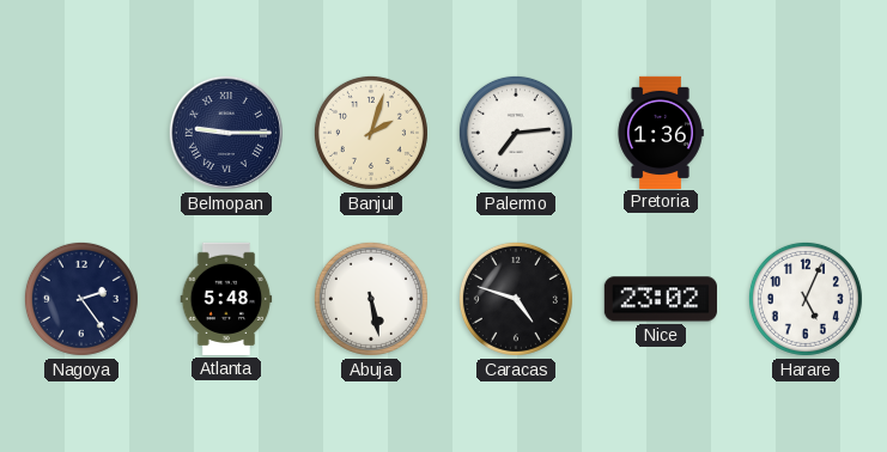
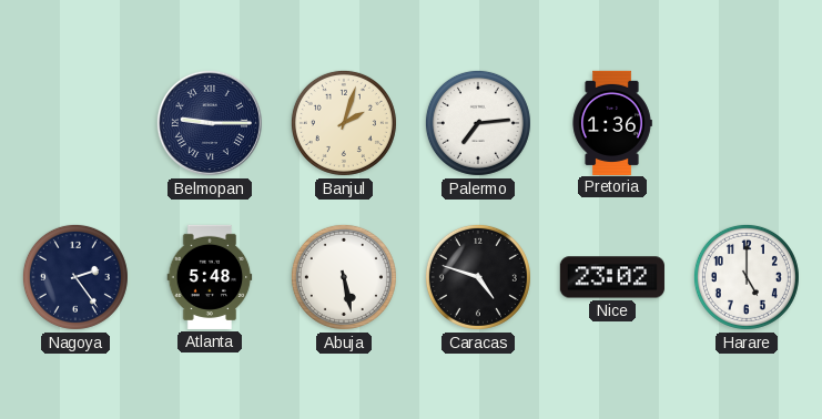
Harare: 5:04 -> 5:00 (747, 277)
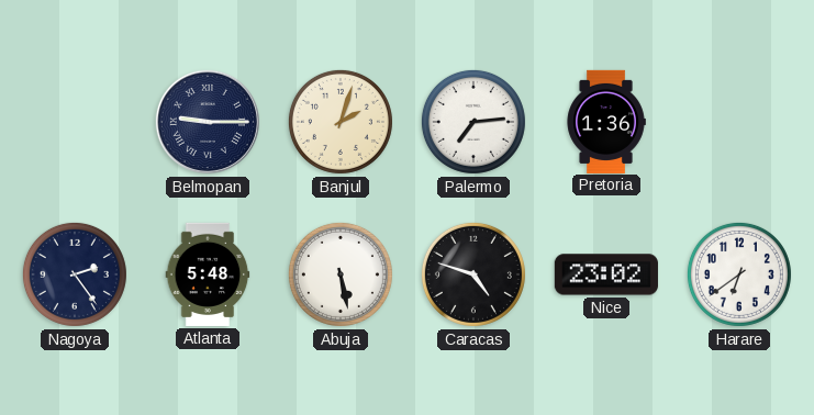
Harare: 5:00 -> 6:39 (739, 274)
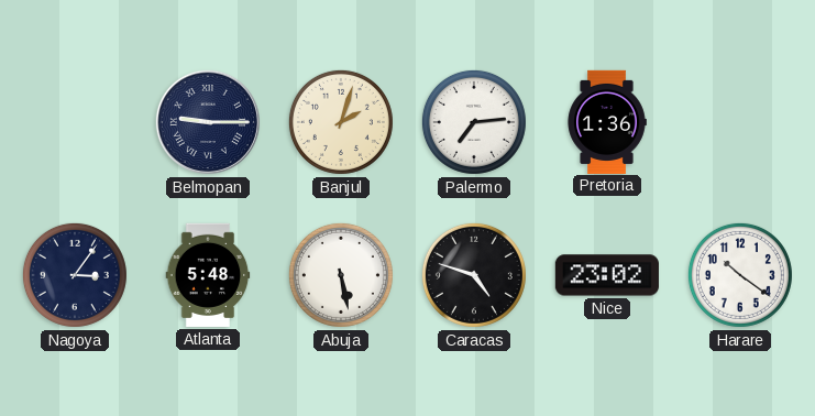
Nagoya: 2:24 -> 3:06 (75, 275)
Harare: 6:39 -> 10:21 (740, 275)
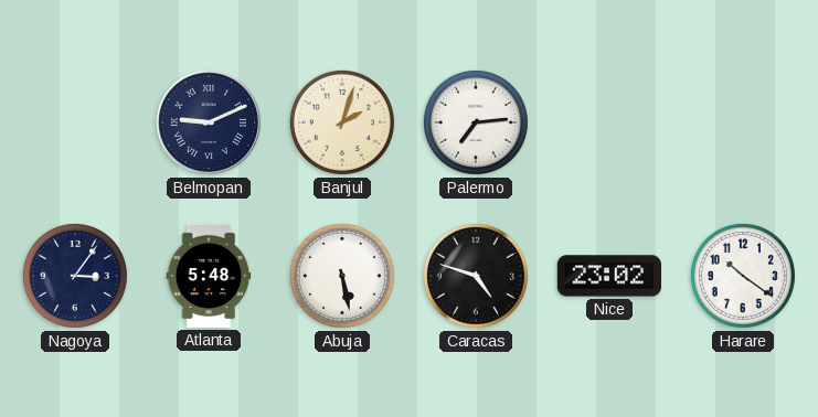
Belmopan: 9:15 -> 9:11 (209, 122)
Pretoria: 1:36 -> none (607, 121)
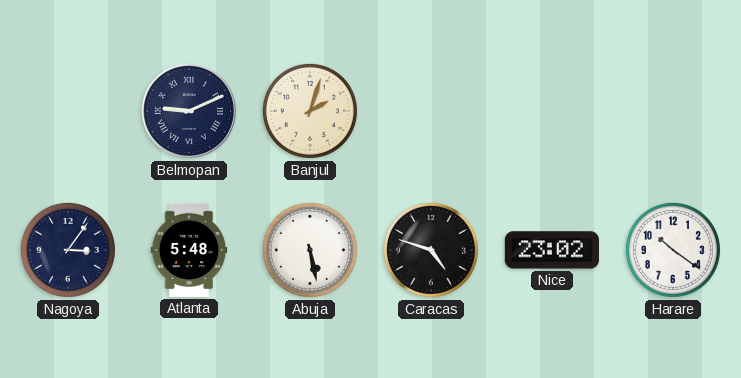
Palermo: 7:14 -> none (476, 122)
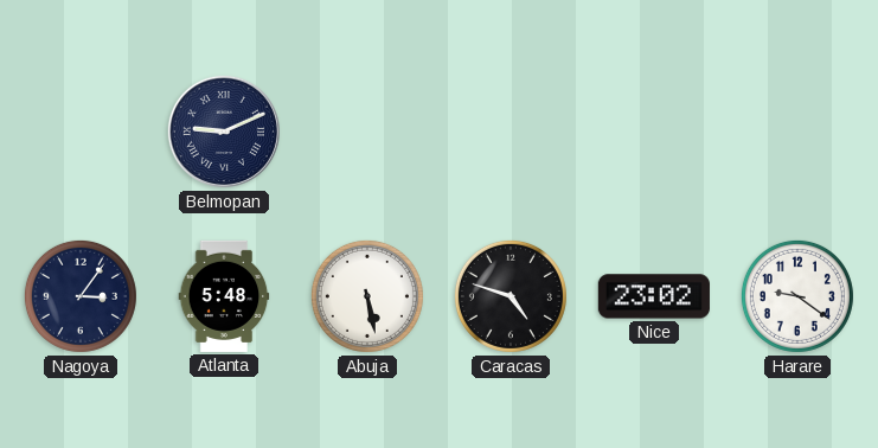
Banjul: 2:03 -> none (310, 111)
Harare: 10:21 -> 9:21 (797, 296)
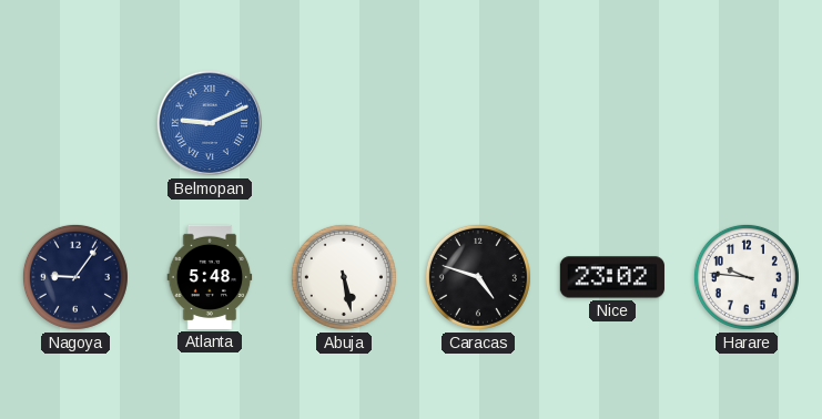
Belmopan dial: navy -> blue (210, 123)
Nagoya: 3:06 -> 9:06 (75, 277)
Harare: 9:21 -> 9:46 (747, 277)
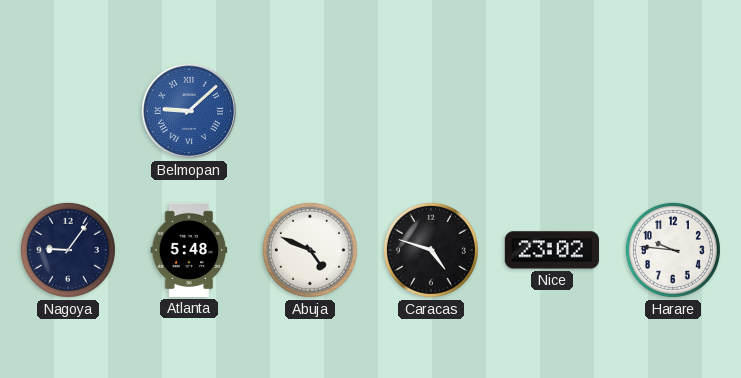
Belmopan: 9:11 -> 9:08 (189, 111)
Abuja: 5:28 -> 4:49 (310, 250)
